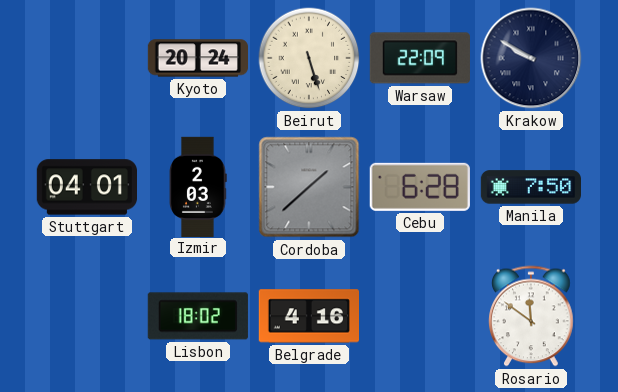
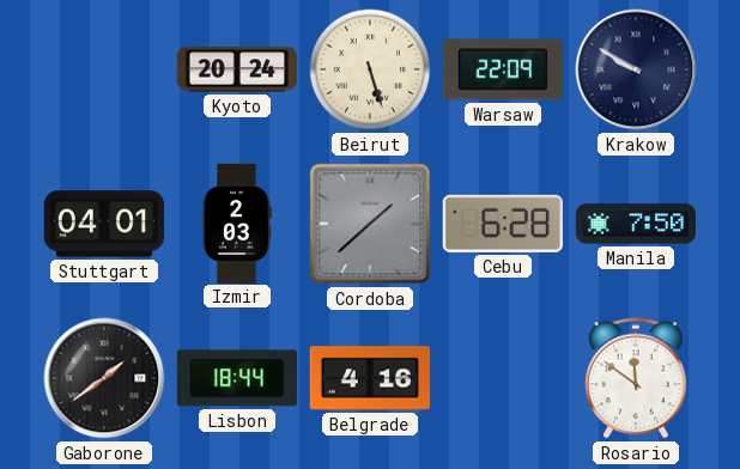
Gaborone: none -> 1:39 (104, 378)
Lisbon: 18:02 -> 18:44 (237, 378)
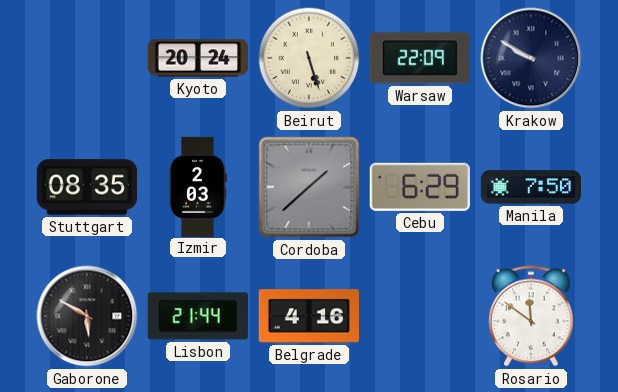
Stuttgart: 04:01 -> 08:35 (86, 187)
Cebu: 6:28 -> 6:29 (420, 187)
Gaborone: 1:39 -> 5:50 (87, 316)
Lisbon: 18:44 -> 21:44 (198, 316)
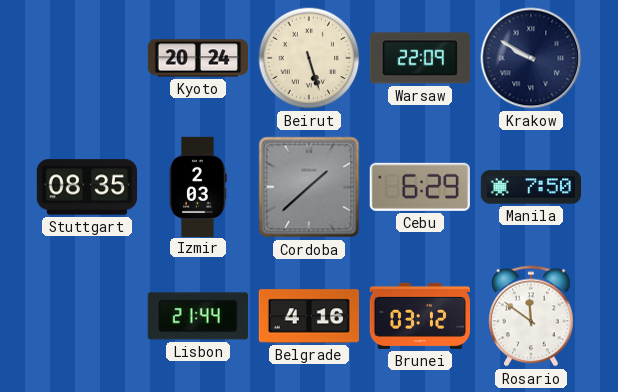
Gaborone: 5:50 -> none (87, 316)
Brunei: none -> 03:12 (419, 316)
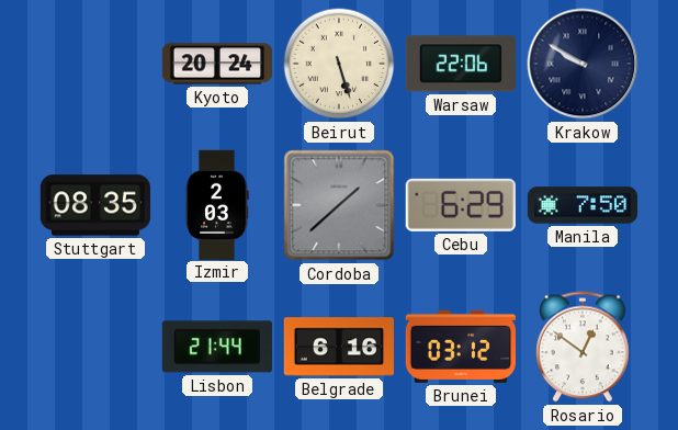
Warsaw: 22:09 -> 22:06 (461, 64)
Belgrade: 4:16 -> 6:16 (338, 347)
Rosario: 11:51 -> 12:51 (584, 347)
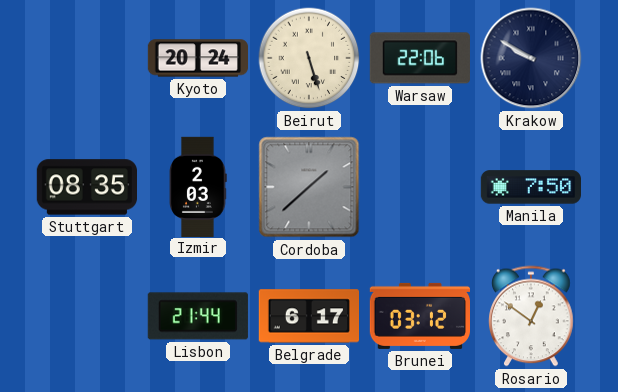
Cebu: 6:29 -> none (461, 205)
Belgrade: 6:16 -> 6:17 (308, 316)
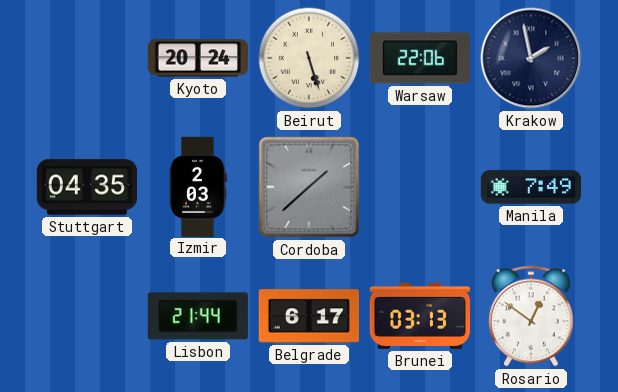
Krakow: 9:50 -> 1:58 (531, 58)
Stuttgart: 08:35 -> 04:35 (86, 187)
Manila: 7:50 -> 7:49 (530, 187)
Brunei: 03:12 -> 03:13 (419, 316)
